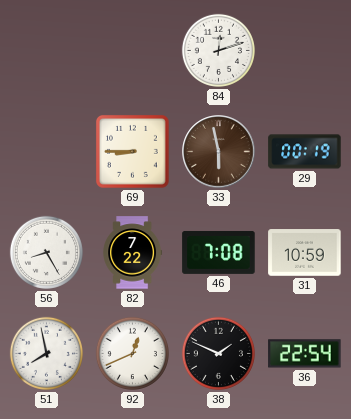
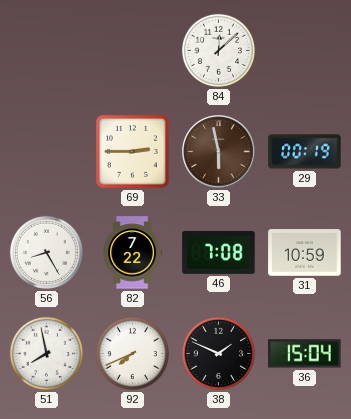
84: 12:12 -> 12:08 (218, 50)
69: 8:45 -> 2:45 (133, 151)
92: 12:41 -> 7:41 (132, 353)
36: 22:54 -> 15:04 (305, 354)
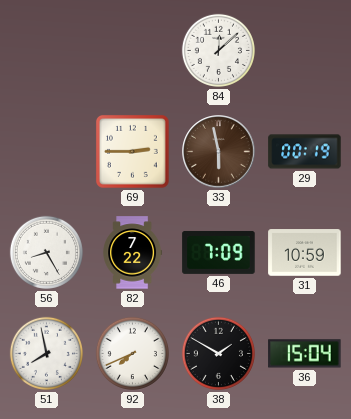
46: 7:08 -> 7:09 (219, 252)
38: 1:49 -> 1:50 (218, 353)
